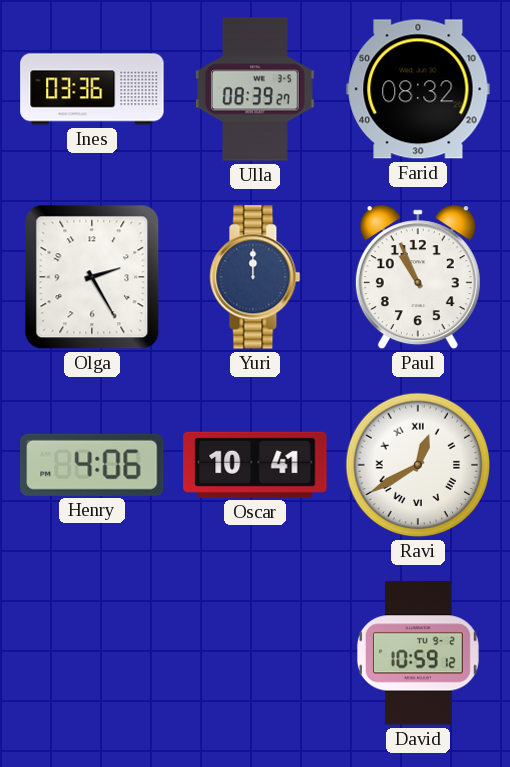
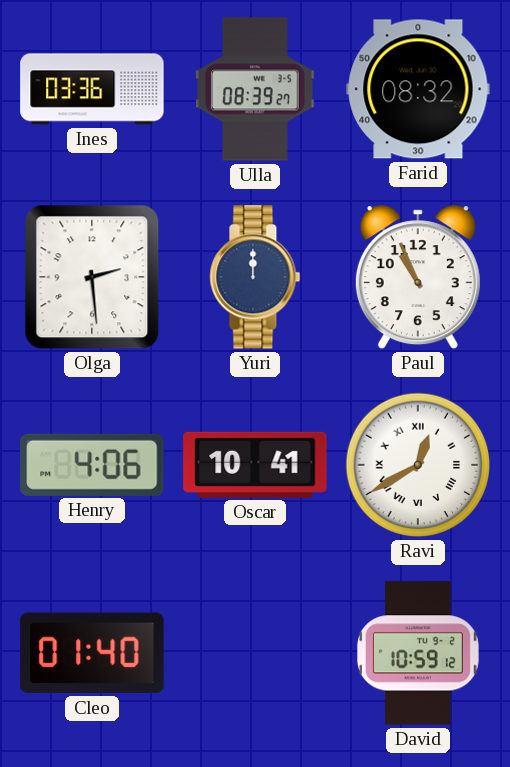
Olga: 2:25 -> 2:29 (92, 277)
Cleo: none -> 01:40 (92, 653)
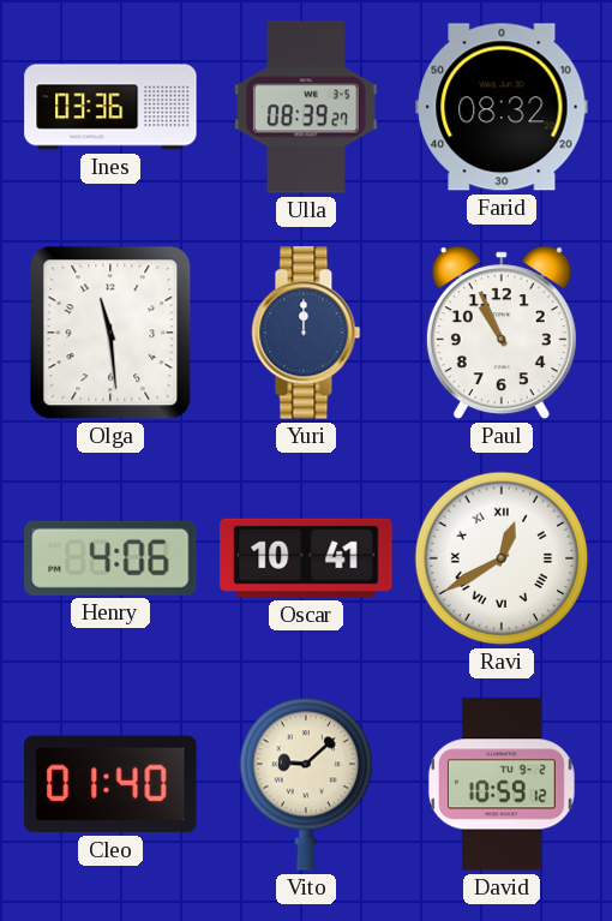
Olga: 2:29 -> 11:29 (110, 333)
Vito: none -> 9:08 (305, 784)
